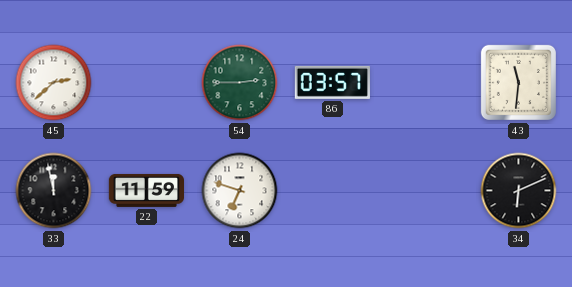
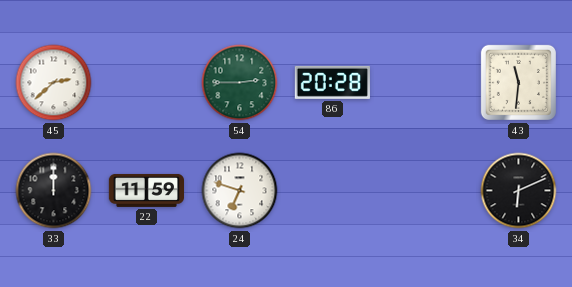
86: 03:57 -> 20:28 (332, 82)
33: 11:58 -> 12:00 (54, 191)
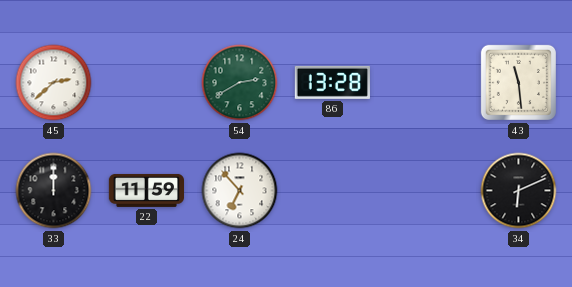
54: 2:45 -> 2:40 (240, 83)
86: 20:28 -> 13:28 (332, 82)
43: 11:31 -> 11:29 (518, 82)
24: 6:48 -> 6:53 (240, 191)
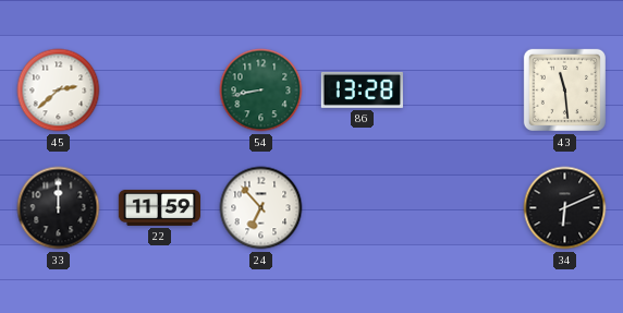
54: 2:40 -> 8:43 (261, 91)
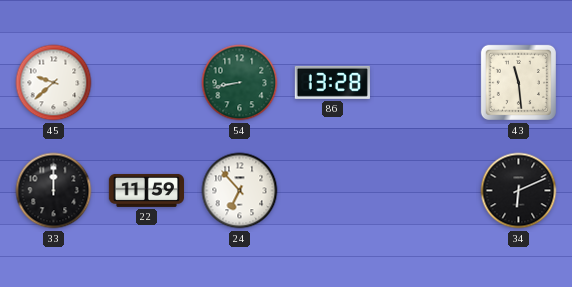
45: 2:38 -> 9:38 (54, 83)
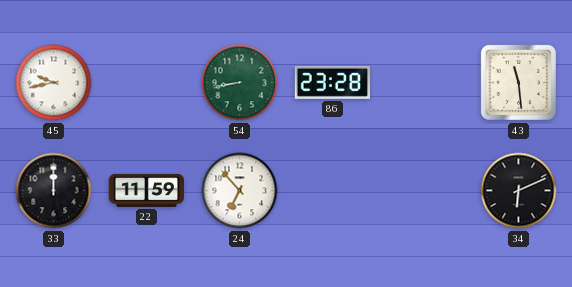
45: 9:38 -> 9:43 (54, 83)
86: 13:28 -> 23:28 (332, 82)
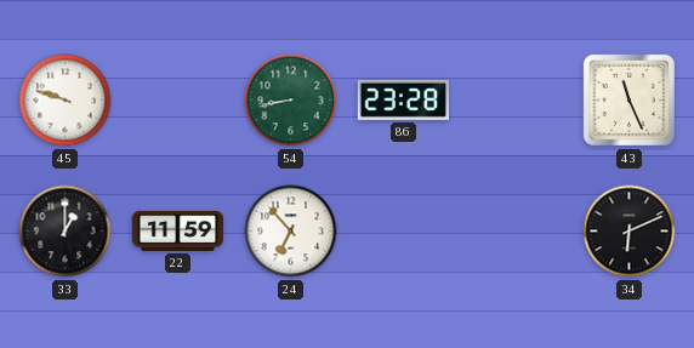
45: 9:43 -> 9:48 (66, 101)
43: 11:29 -> 11:26 (628, 99)
33: 12:00 -> 1:00 (66, 232)
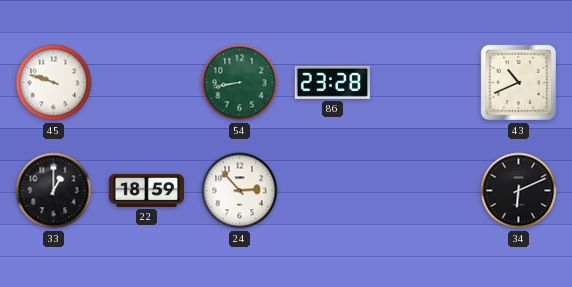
43: 11:26 -> 10:41 (518, 82)
22: 11:59 -> 18:59 (147, 190)
24: 6:53 -> 2:53 (240, 191)
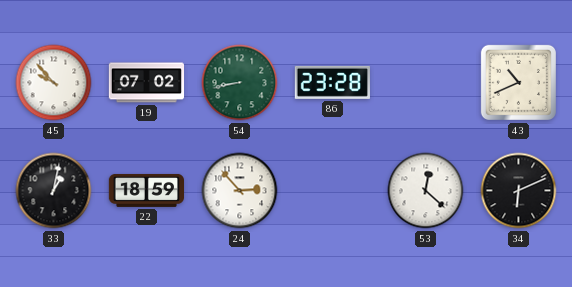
45: 9:48 -> 9:53 (54, 83)
19: none -> 07:02 (147, 83)
33: 1:00 -> 1:02 (54, 191)
53: none -> 12:22 (426, 191)
